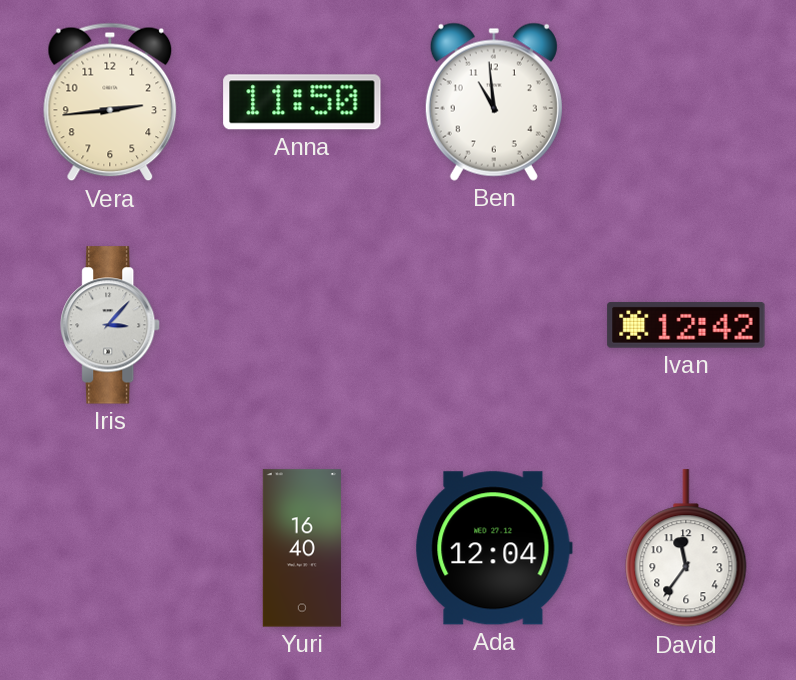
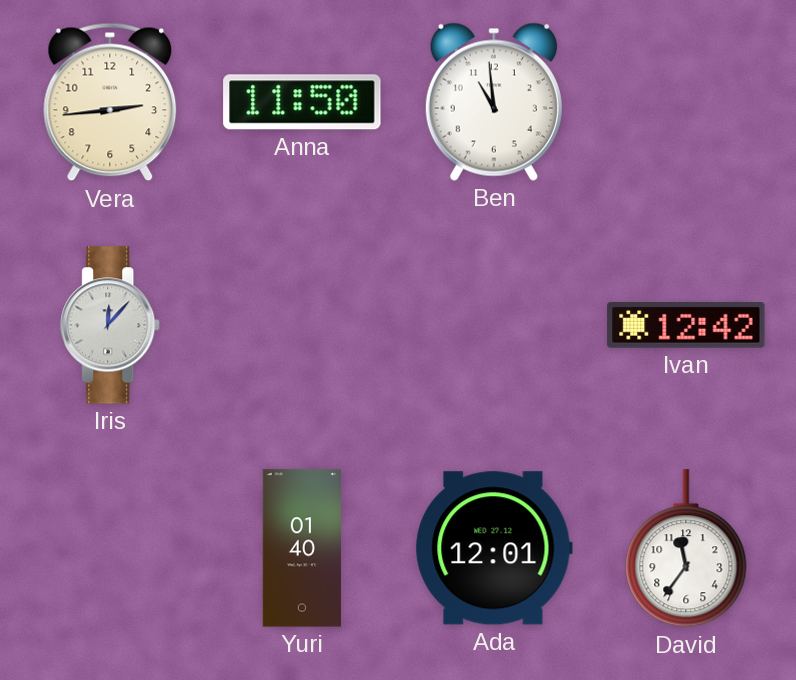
Iris: 3:07 -> 12:07 (111, 325)
Yuri: 16:40 -> 01:40 (302, 548)
Ada: 12:04 -> 12:01 (494, 548)
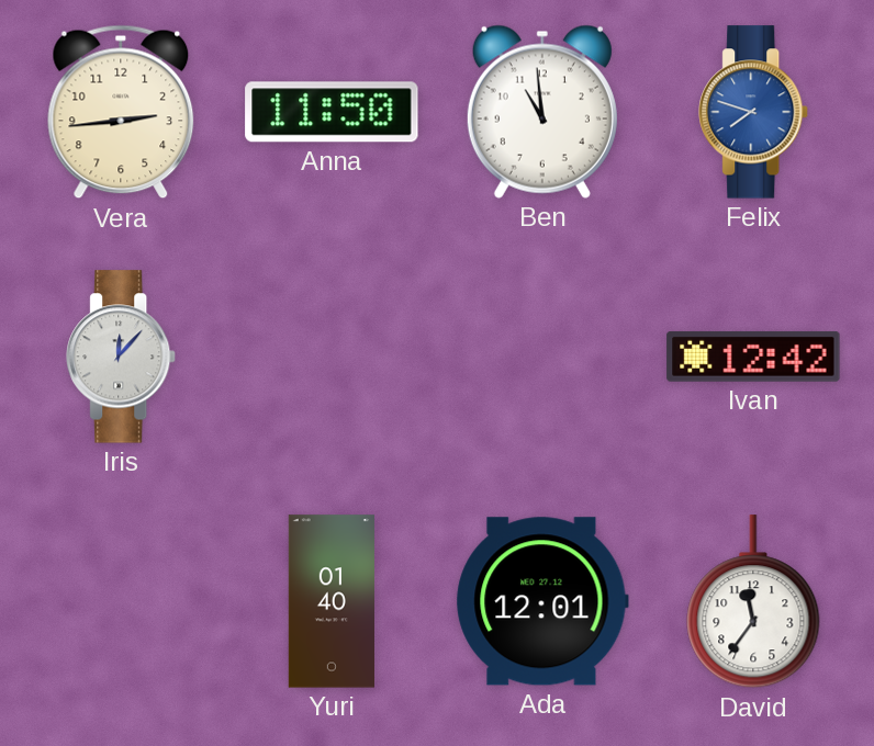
Felix: none -> 7:48 (754, 112)
